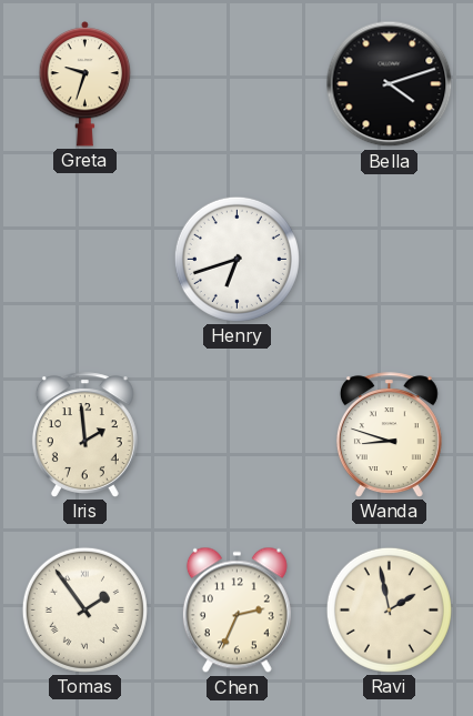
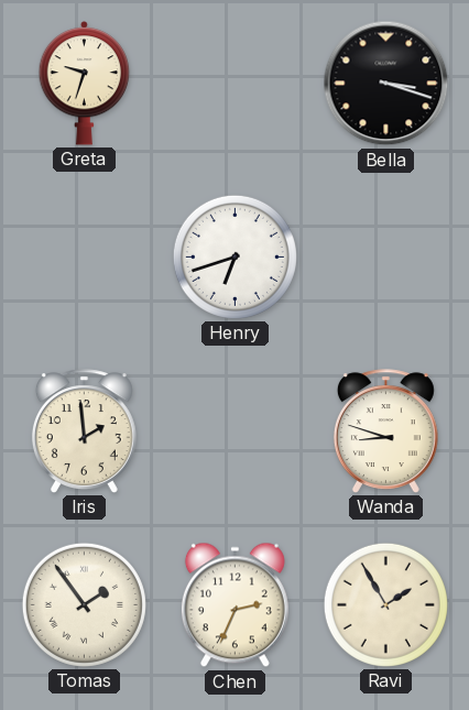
Bella: 4:12 -> 3:18 (386, 84)
Ravi: 1:58 -> 1:55 (385, 604)
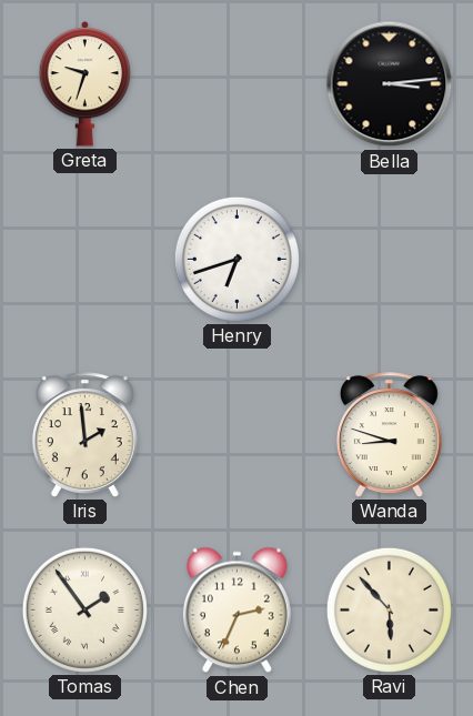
Bella: 3:18 -> 3:14 (390, 84)
Ravi: 1:55 -> 5:53 (389, 609)
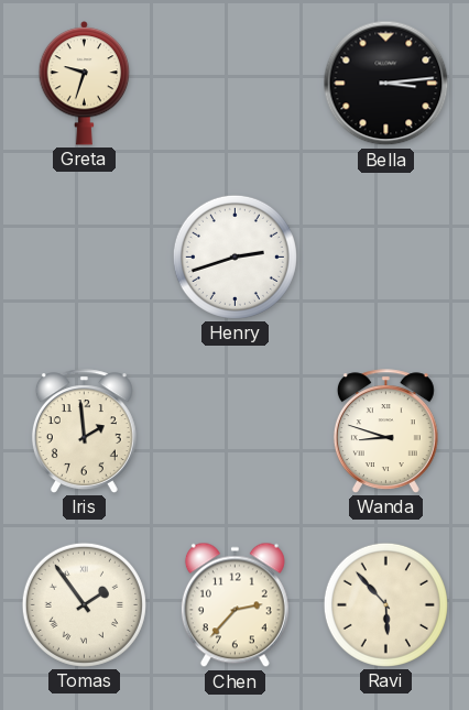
Henry: 6:42 -> 2:42 (234, 256)
Chen: 2:34 -> 2:37 (234, 605)
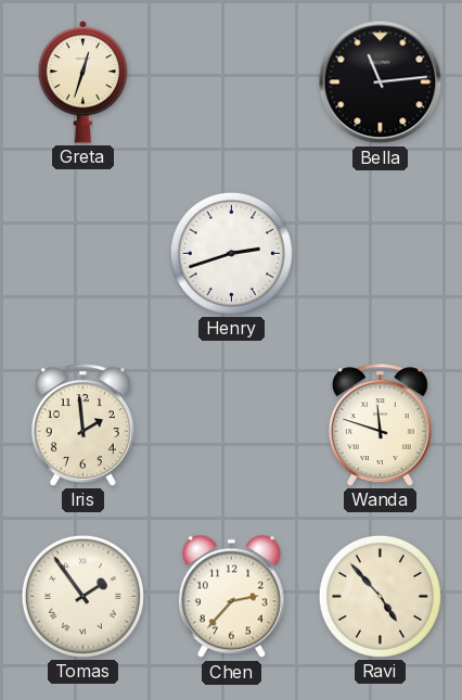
Greta: 9:33 -> 12:33 (84, 82)
Bella: 3:14 -> 11:14 (381, 82)
Wanda: 8:48 -> 11:48 (380, 425)
Ravi: 5:53 -> 4:53 (380, 596)
